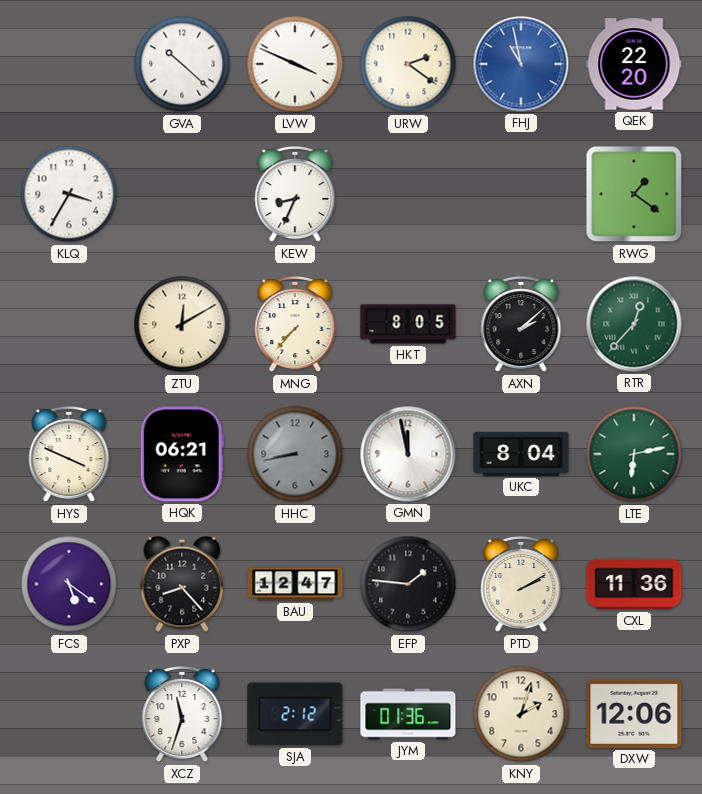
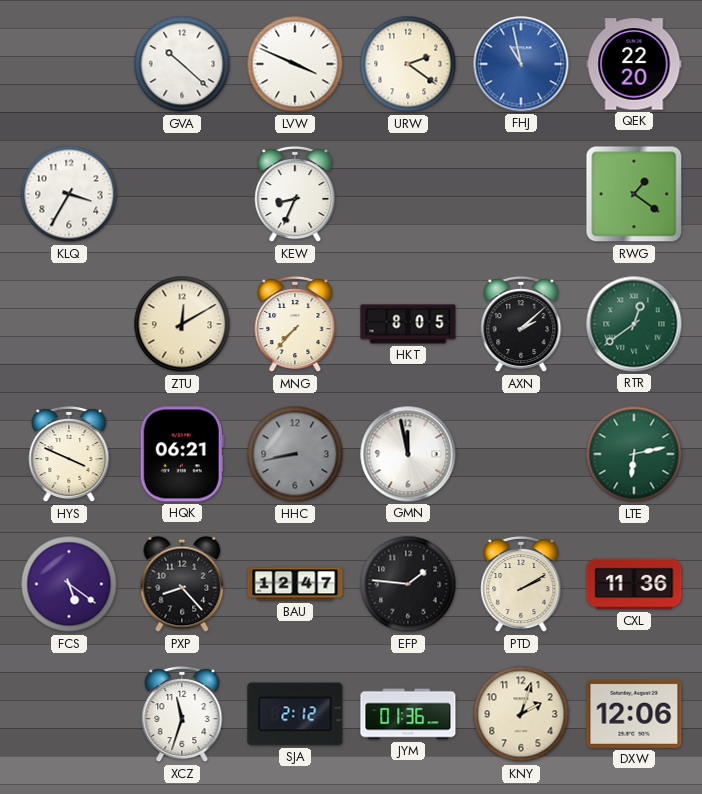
RTR: 12:37 -> 12:39 (634, 324)
UKC: 8:04 -> none (521, 454)
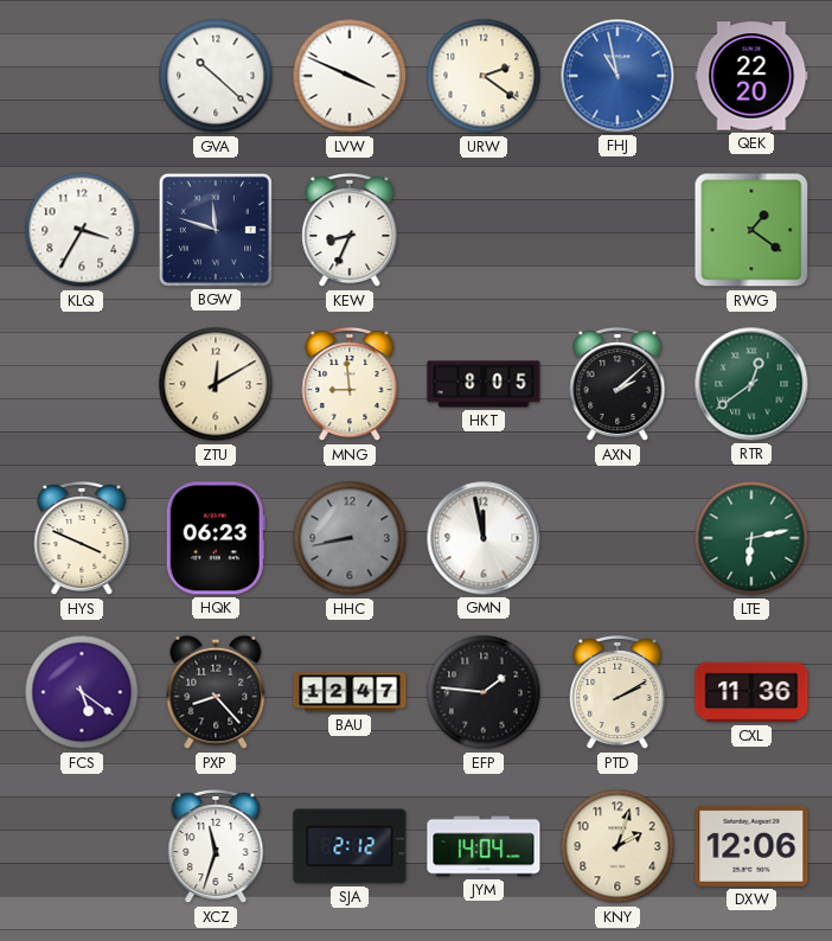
BGW: none -> 11:48 (216, 230)
MNG: 7:37 -> 8:59 (350, 384)
HQK: 06:21 -> 06:23 (216, 538)
JYM: 01:36 -> 14:04 (484, 846)
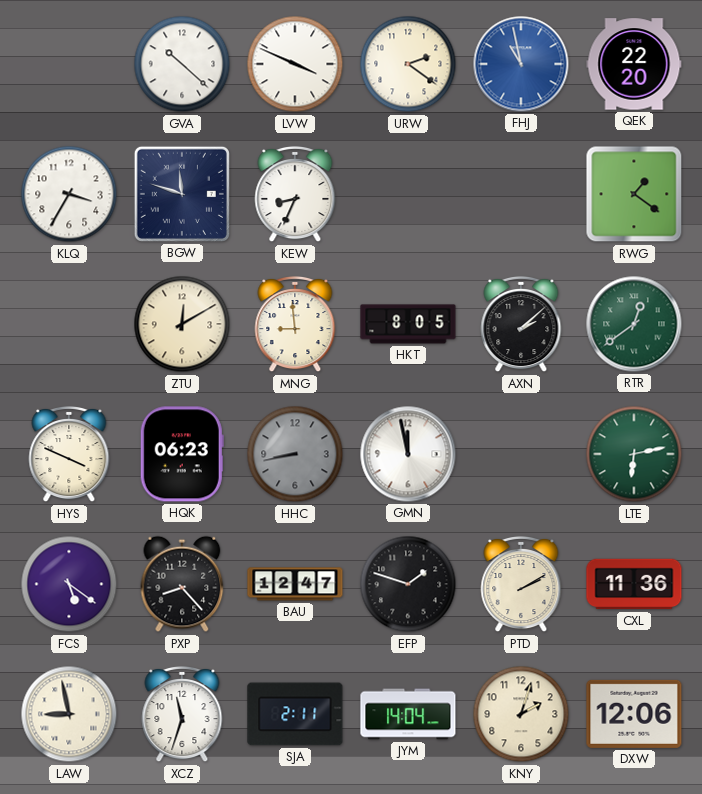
EFP: 1:46 -> 1:48 (408, 584)
LAW: none -> 8:58 (69, 714)
SJA: 2:12 -> 2:11 (295, 714)
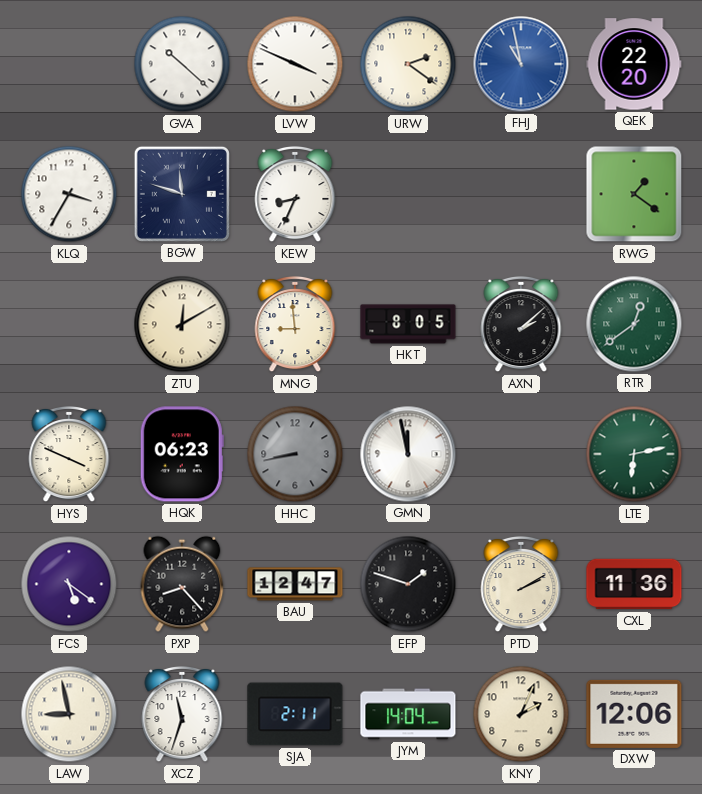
KNY: 2:03 -> 2:04 (521, 714)
